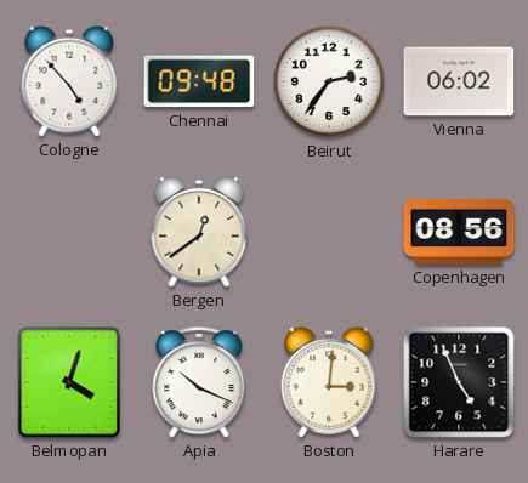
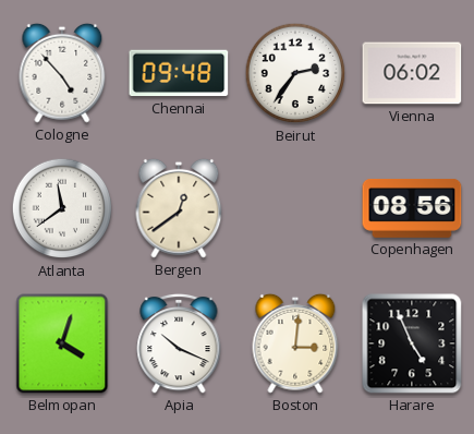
Atlanta: none -> 11:39 (62, 208)
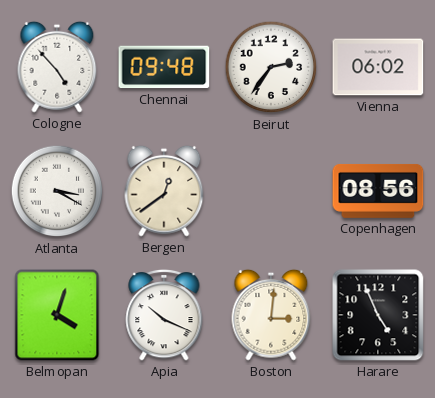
Atlanta: 11:39 -> 3:20 (57, 191)
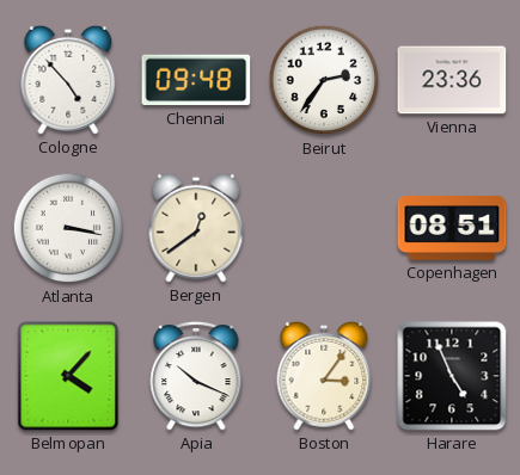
Vienna: 06:02 -> 23:36 (452, 80)
Atlanta: 3:20 -> 3:17 (68, 228)
Copenhagen: 08:56 -> 08:51 (452, 228)
Belmopan: 4:03 -> 4:07 (68, 376)
Boston: 3:01 -> 3:06 (324, 376)
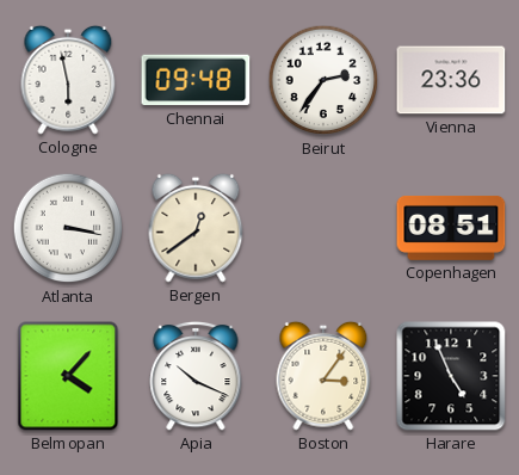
Cologne: 4:53 -> 5:58 (68, 80)
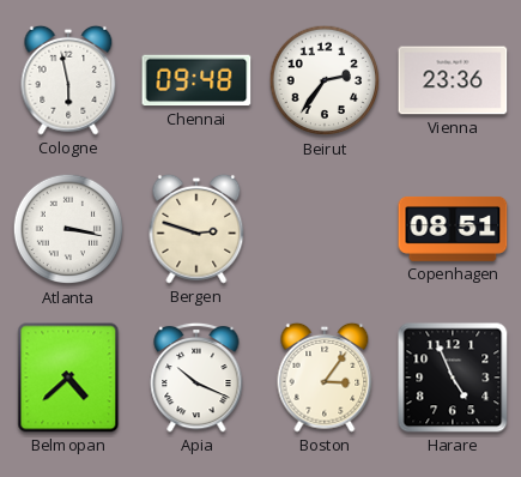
Bergen: 12:39 -> 2:48 (196, 229)
Belmopan: 4:07 -> 4:38 (68, 378)
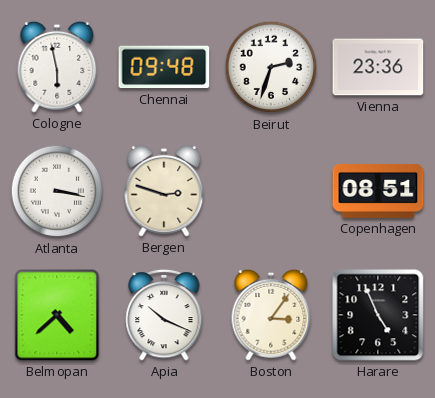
Beirut: 2:36 -> 2:33 (271, 67)
